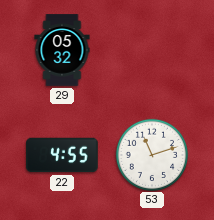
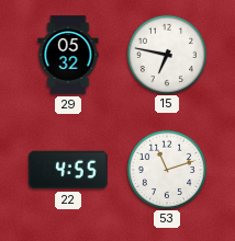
15: none -> 6:47 (166, 54)
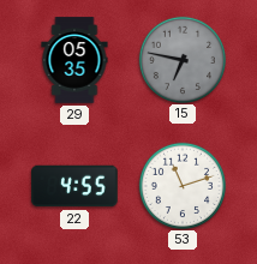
29: 05:32 -> 05:35 (74, 60)
15 dial: white -> grey (181, 59)
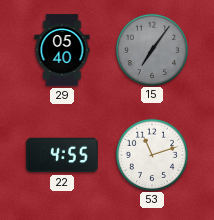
29: 05:35 -> 05:40 (62, 50)
15: 6:47 -> 7:06 (151, 49)
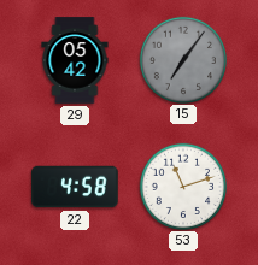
29: 05:40 -> 05:42 (75, 60)
22: 4:55 -> 4:58 (75, 187)
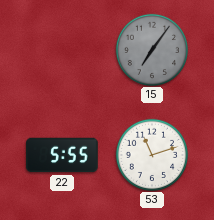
29: 05:42 -> none (75, 60)
22: 4:58 -> 5:55 (62, 155)
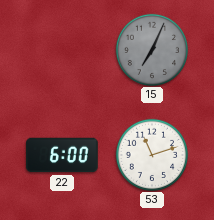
15: 7:06 -> 7:04 (151, 49)
22: 5:55 -> 6:00 (62, 155)
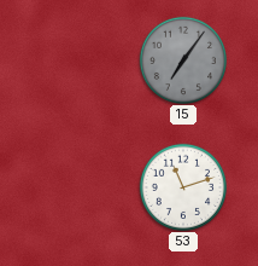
15: 7:04 -> 7:06 (182, 59)
22: 6:00 -> none (62, 155)
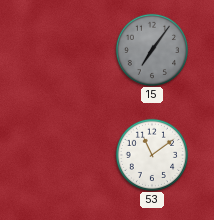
53: 11:12 -> 11:09 (151, 154)
